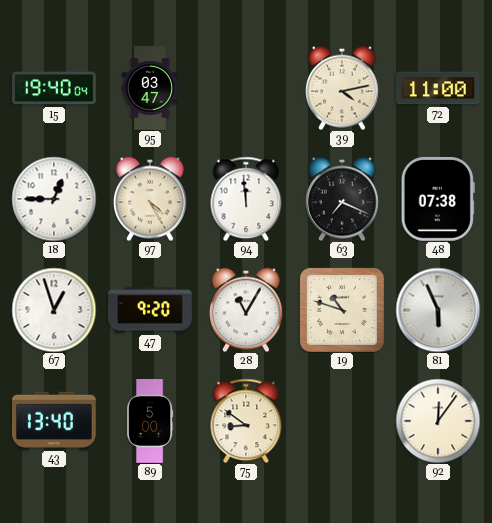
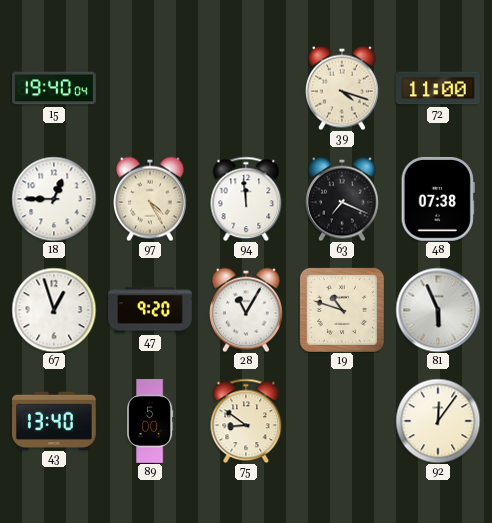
95: 03:47 -> none (149, 88)
39: 4:13 -> 4:18 (342, 88)
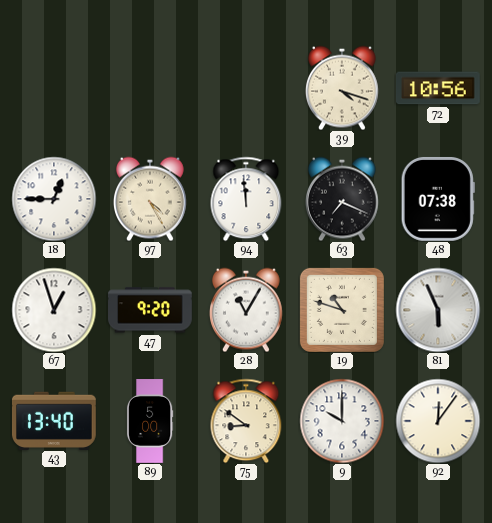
15: 19:40 -> none (55, 88)
72: 11:00 -> 10:56 (438, 88)
9: none -> 10:00 (342, 421)
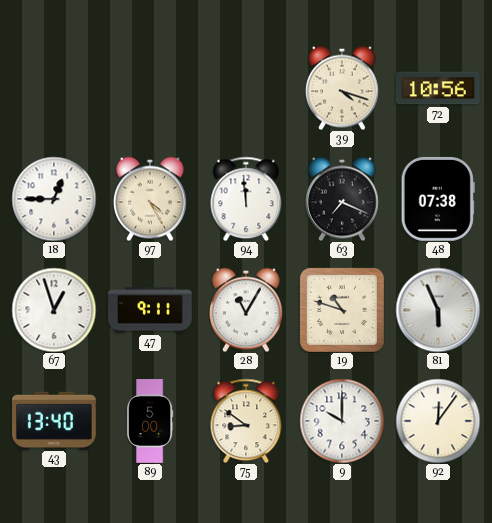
47: 9:20 -> 9:11 (151, 310)
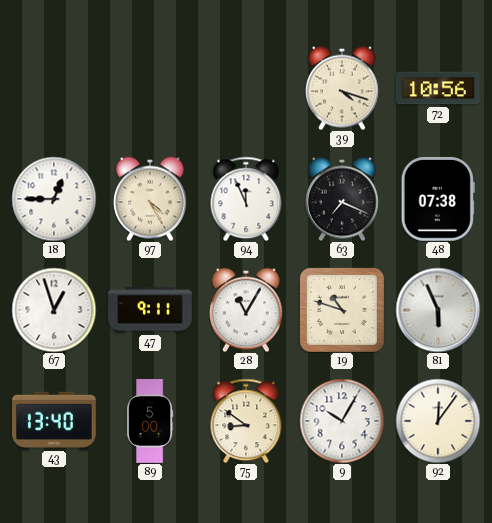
94: 11:59 -> 11:56 (246, 199)
9: 10:00 -> 10:05 (342, 421)
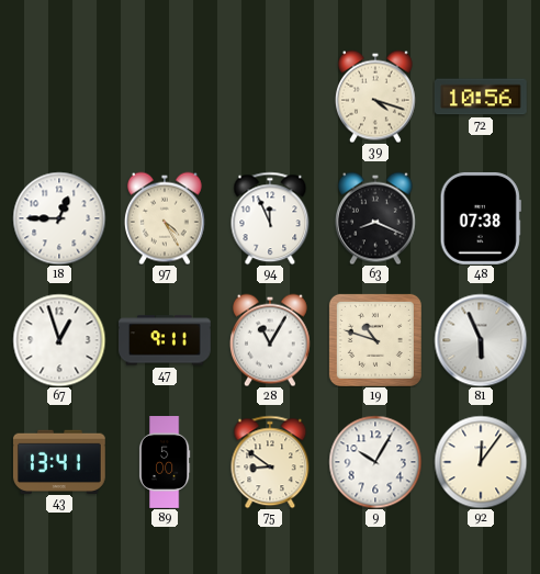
63: 7:19 -> 8:19 (375, 218)
43: 13:40 -> 13:41 (59, 461)
